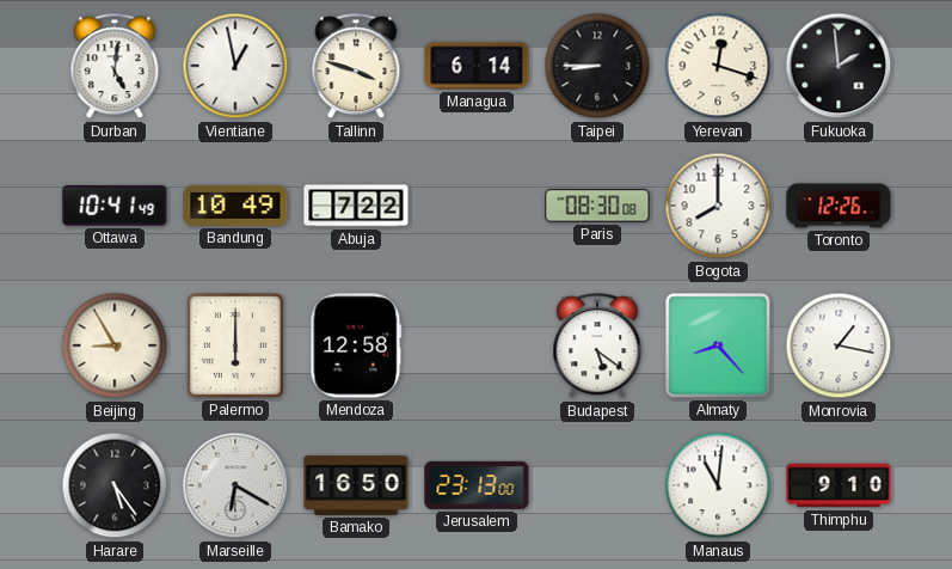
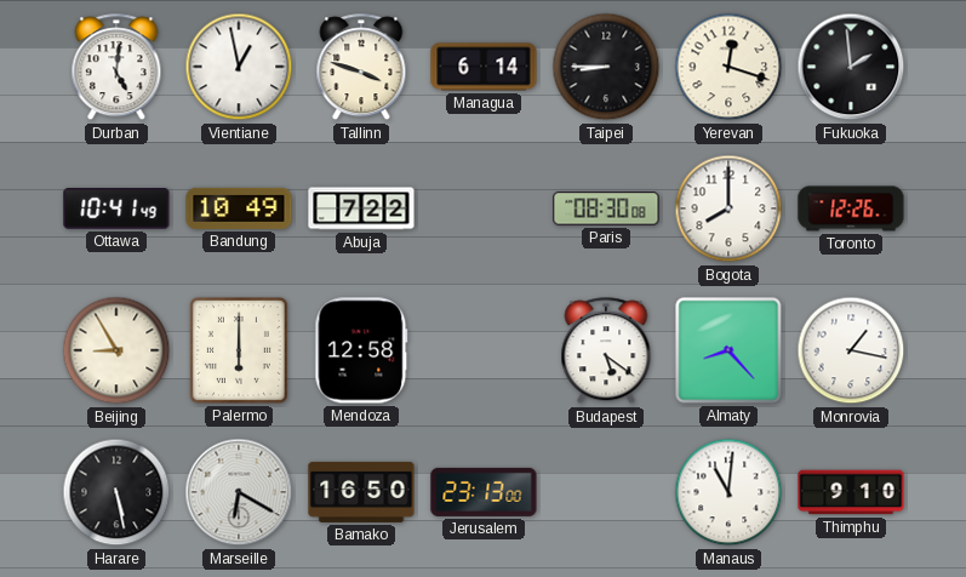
Harare: 5:24 -> 5:28 (116, 492)
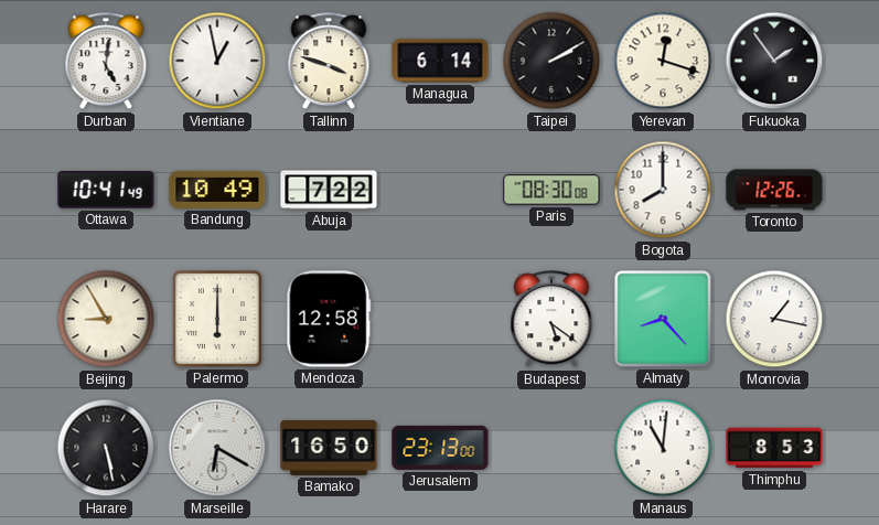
Taipei: 8:45 -> 2:10 (551, 61)
Fukuoka: 1:59 -> 1:54 (774, 61)
Thimphu: 9:10 -> 8:53 (774, 448)
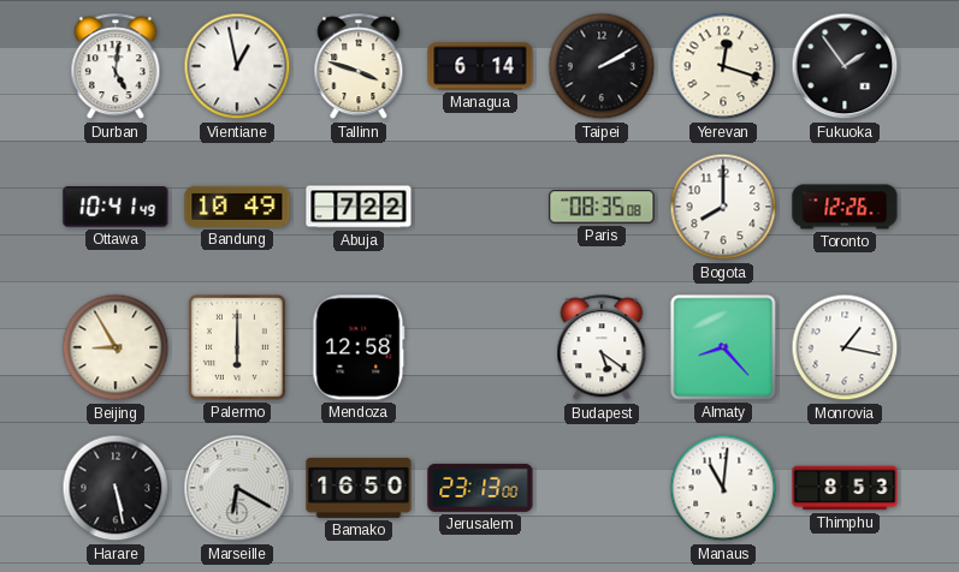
Paris: 08:30 -> 08:35 (602, 207)
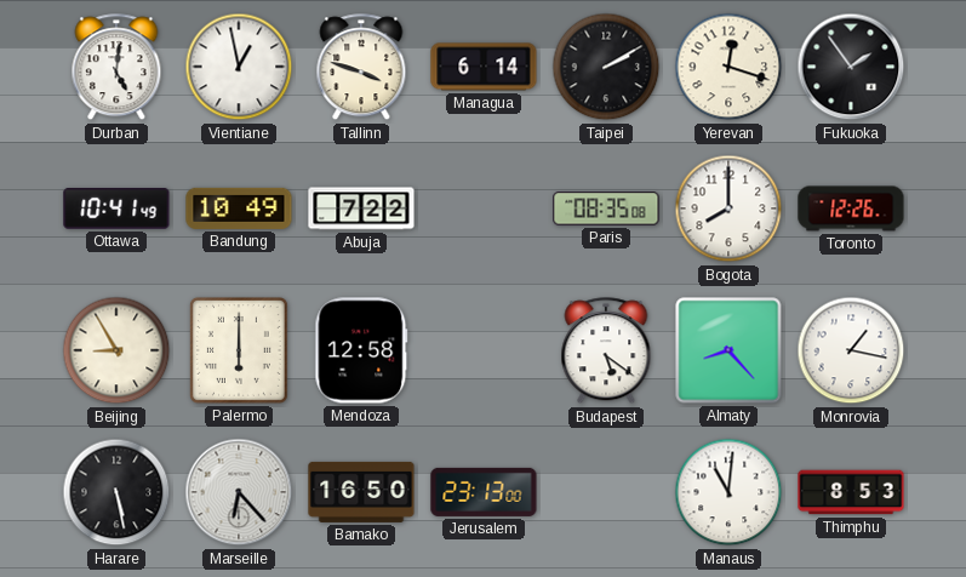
Marseille: 6:20 -> 6:23 (239, 492)
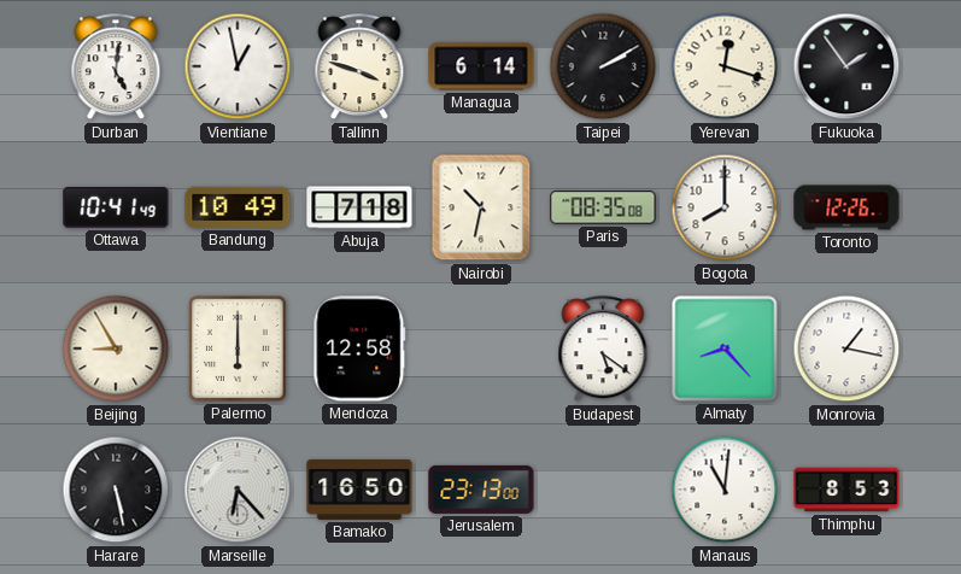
Abuja: 7:22 -> 7:18 (359, 207)
Nairobi: none -> 10:32 (481, 207)
